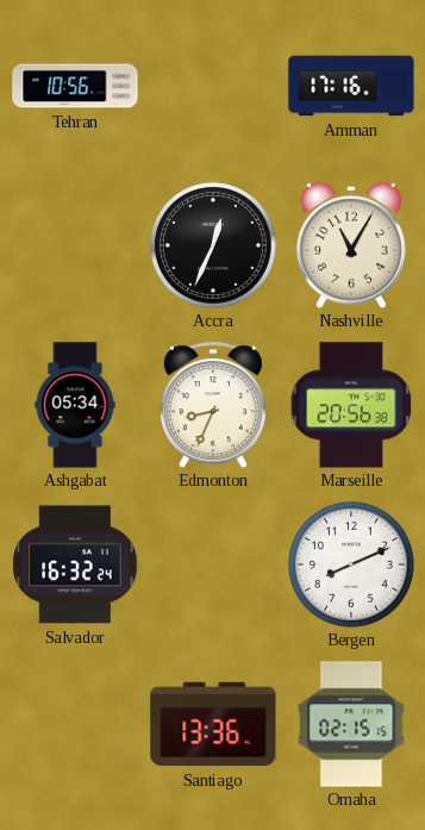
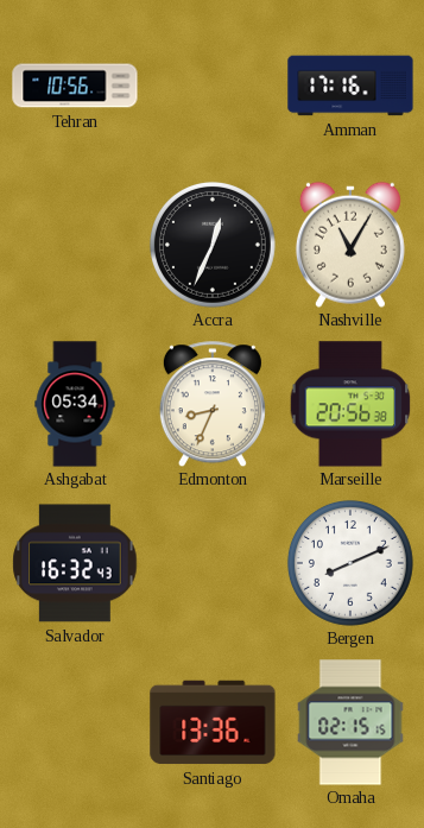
Salvador: 16:32:24 -> 16:32:43 (75, 563)
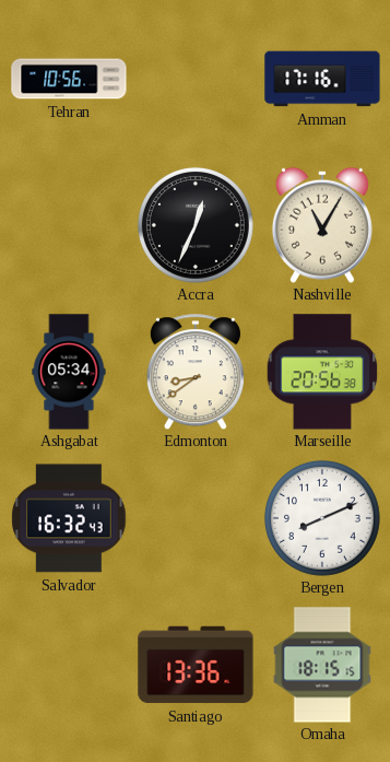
Edmonton: 8:34 -> 8:39 (196, 372)
Omaha: 02:15 -> 18:15 (322, 665)
